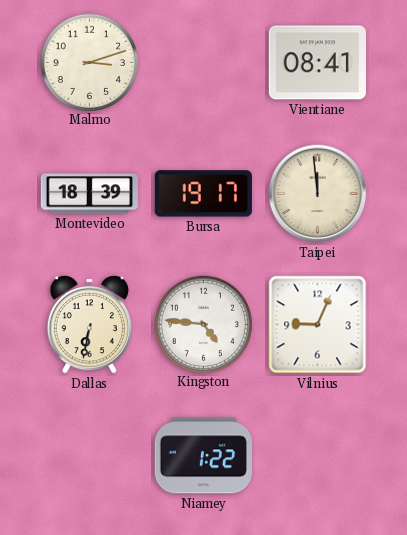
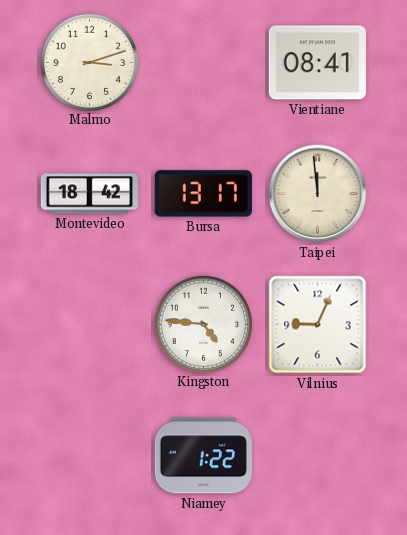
Montevideo: 18:39 -> 18:42 (89, 194)
Bursa: 19:17 -> 13:17 (203, 194)
Dallas: 6:32 -> none (89, 324)
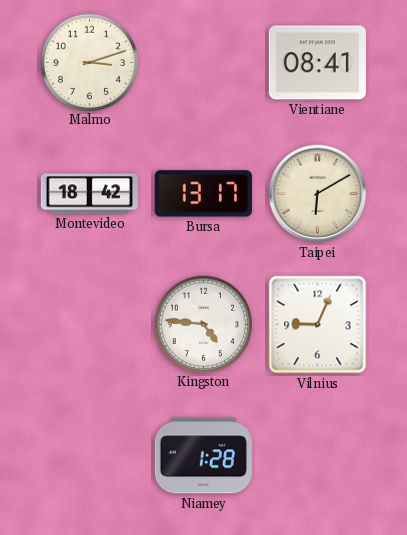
Taipei: 11:59 -> 6:10 (318, 194)
Niamey: 1:22 -> 1:28 (203, 456)
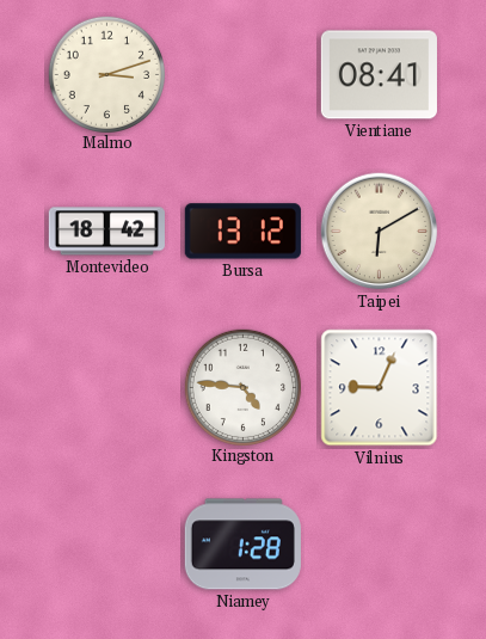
Bursa: 13:17 -> 13:12 (242, 232)
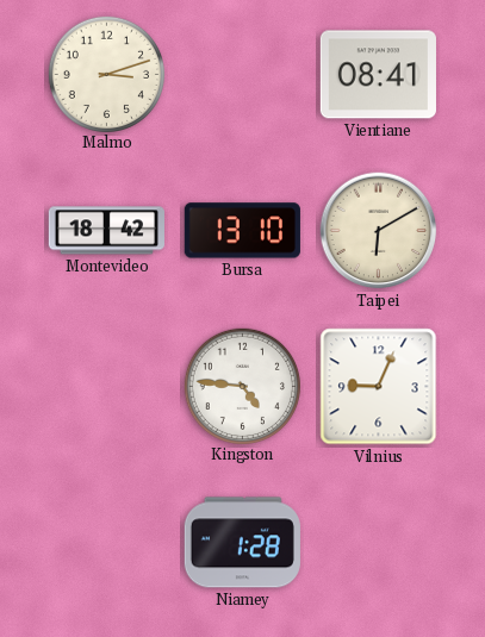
Bursa: 13:12 -> 13:10 (242, 231)
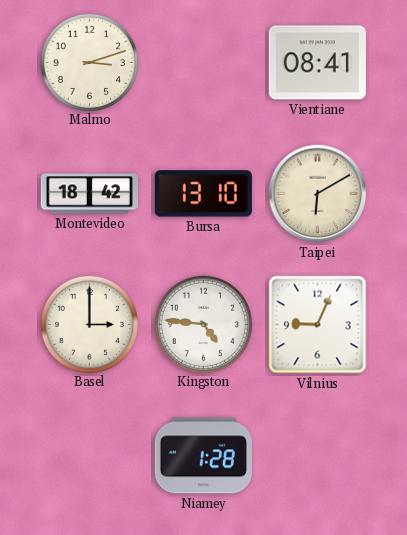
Basel: none -> 3:00 (89, 324)
